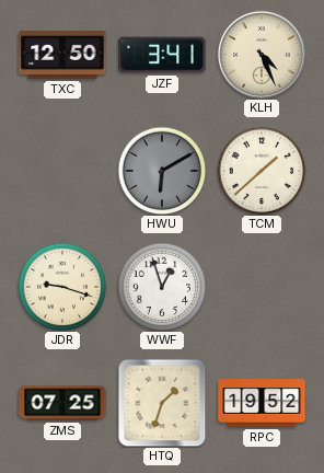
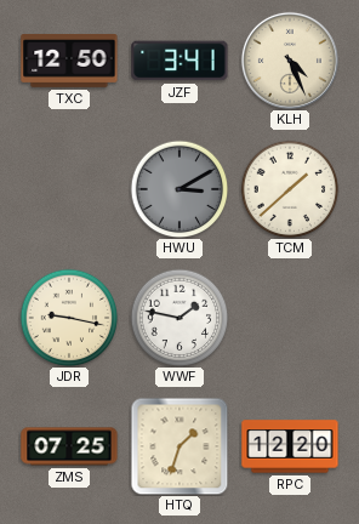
HWU: 6:10 -> 3:10 (180, 189)
JDR: 9:18 -> 9:17 (69, 318)
WWF: 12:57 -> 1:47 (180, 318)
RPC: 19:52 -> 12:20 (290, 446)
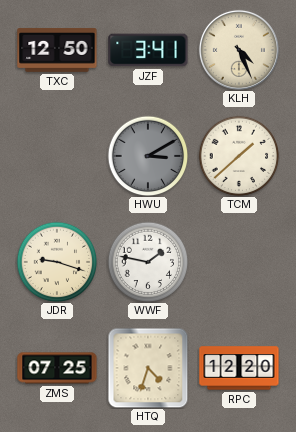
JDR: 9:17 -> 9:18 (57, 262)
HTQ: 1:33 -> 4:33 (148, 368)
